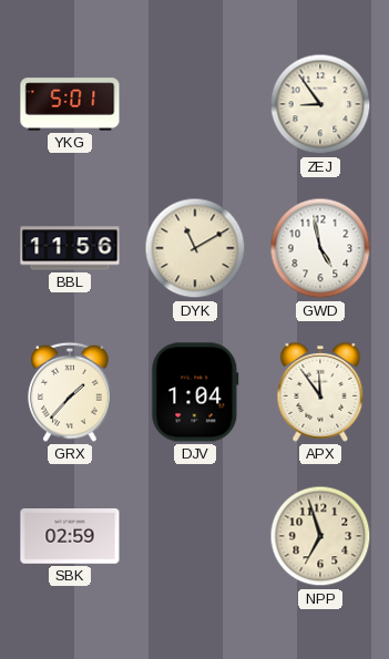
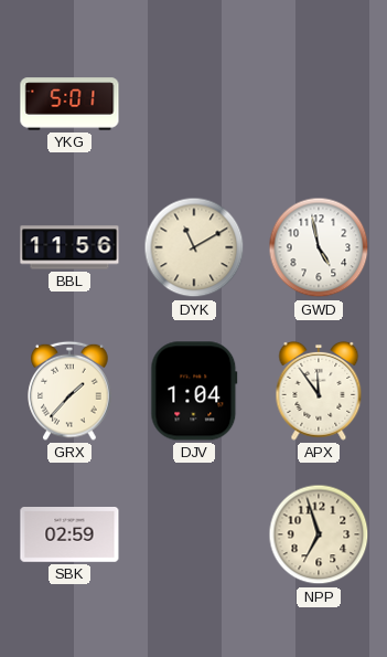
ZEJ: 8:54 -> none (320, 104)
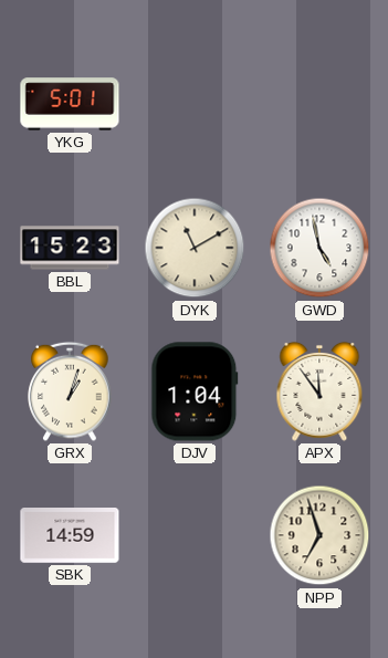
BBL: 11:56 -> 15:23 (70, 248)
GRX: 1:37 -> 1:03 (70, 391)
SBK: 02:59 -> 14:59 (70, 536)
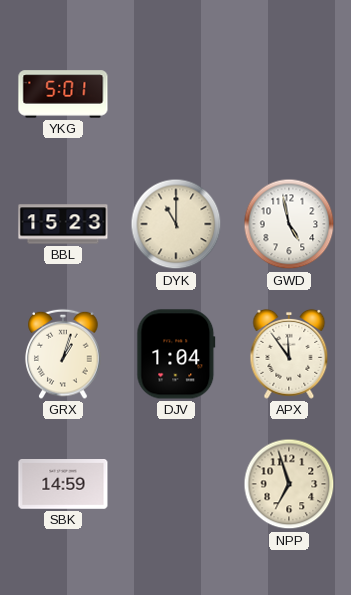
DYK: 11:10 -> 11:00 (176, 224)
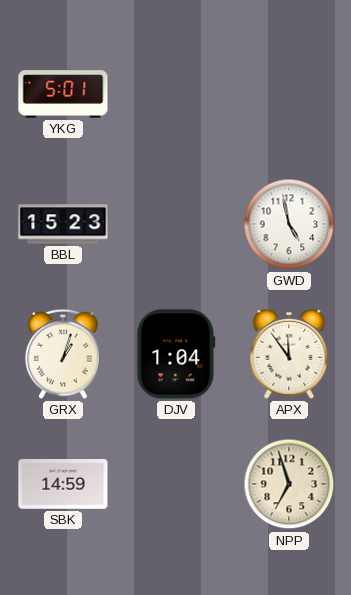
DYK: 11:00 -> none (176, 224)
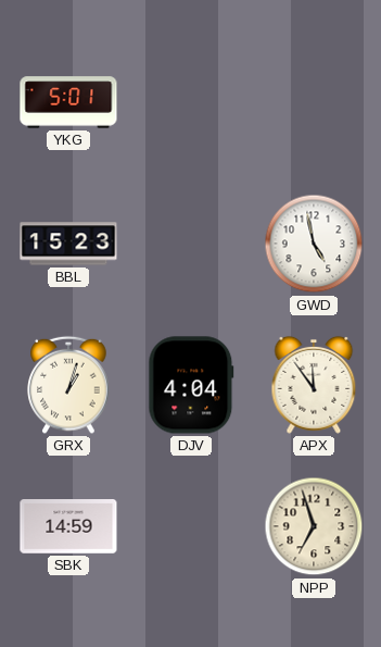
DJV: 1:04 -> 4:04 (191, 385)
